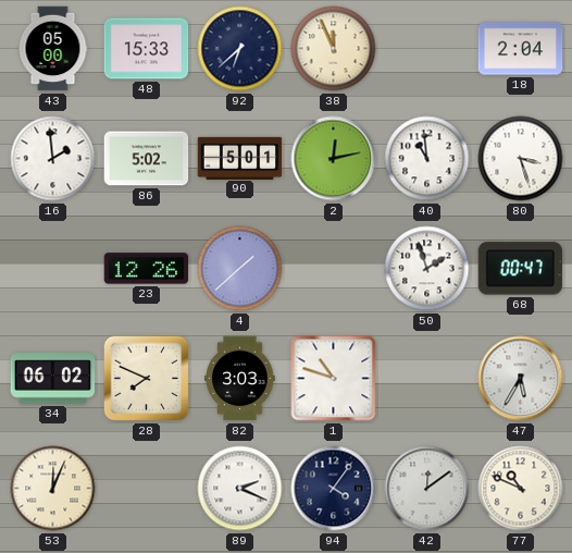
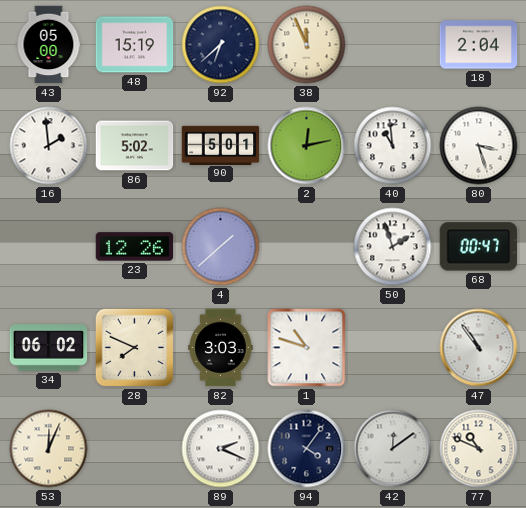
48: 15:33 -> 15:19 (135, 45)
47: 5:35 -> 10:54 (479, 348)
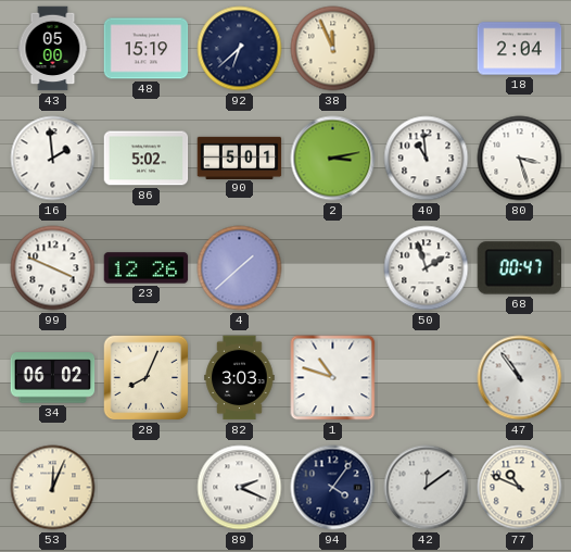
2: 12:13 -> 3:13 (333, 159)
99: none -> 3:49 (53, 268)
28: 7:49 -> 8:04 (147, 378)
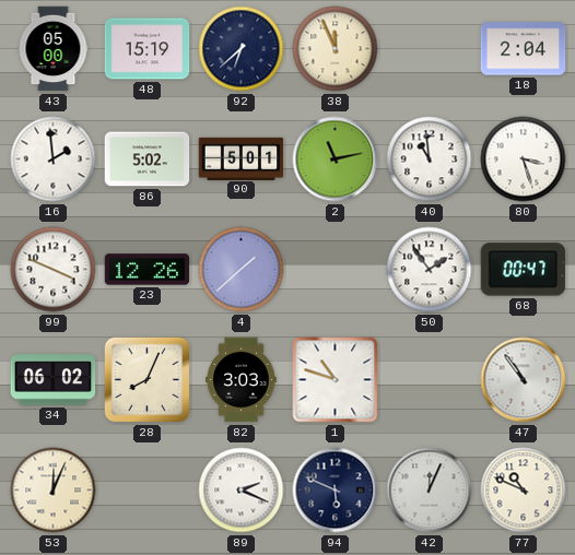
2: 3:13 -> 11:13 (336, 160)
50: 1:57 -> 1:54 (430, 270)
94: 4:06 -> 5:49 (336, 491)
42: 12:09 -> 12:04 (430, 491)
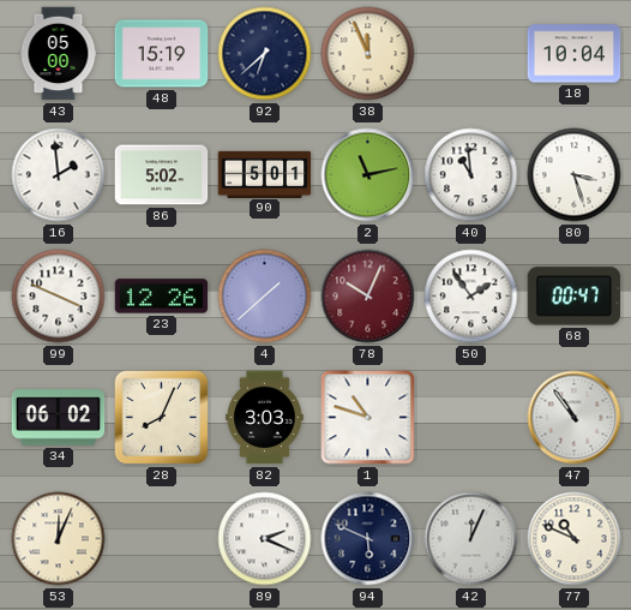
18: 2:04 -> 10:04 (575, 54)
78: none -> 10:04 (368, 297)
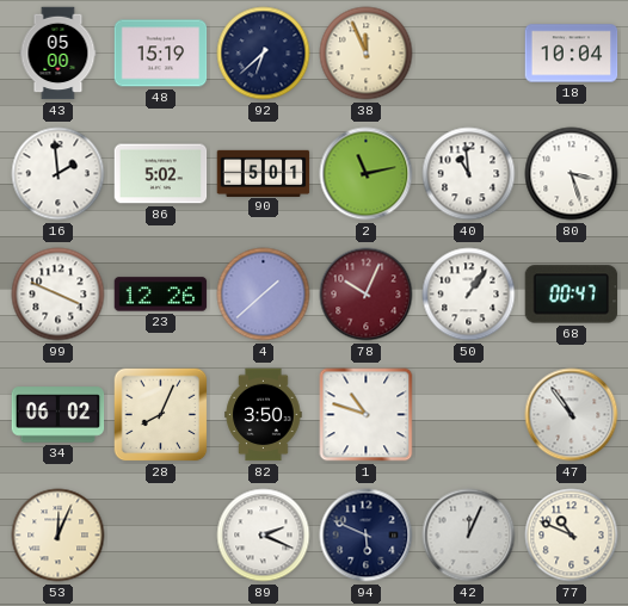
50: 1:54 -> 1:06 (469, 295)
82: 3:03 -> 3:50 (264, 415)
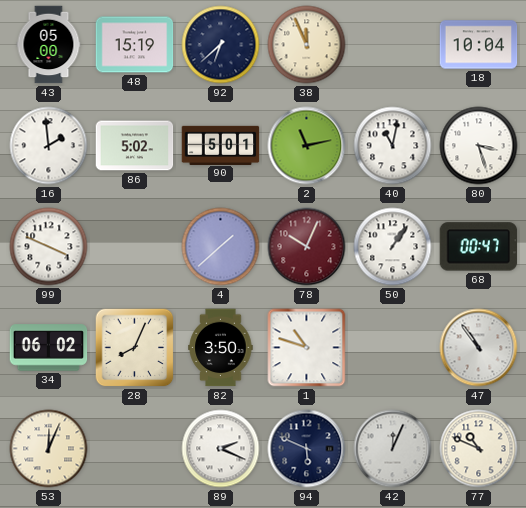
40: 10:59 -> 11:02 (393, 146)
23: 12:26 -> none (161, 295)
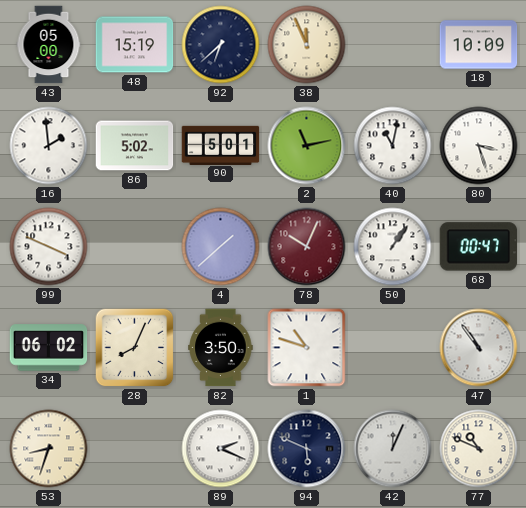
18: 10:04 -> 10:09 (479, 45)
53: 12:04 -> 8:33 (49, 449)
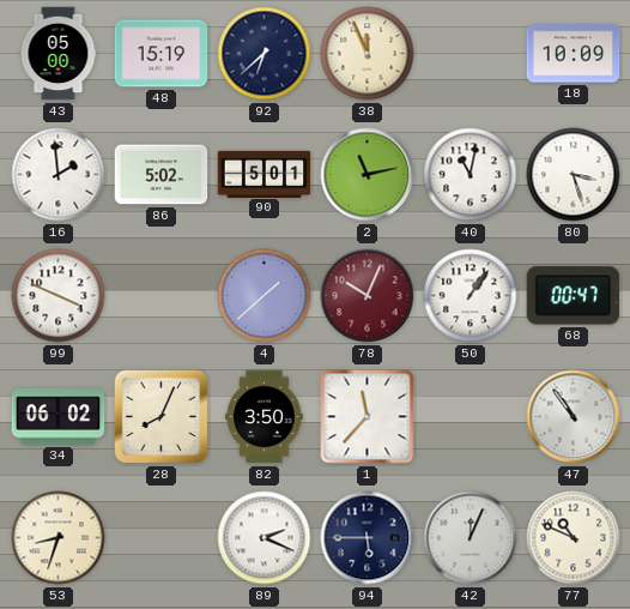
1: 10:48 -> 11:37 (368, 417)
94: 5:49 -> 5:45 (368, 538)
